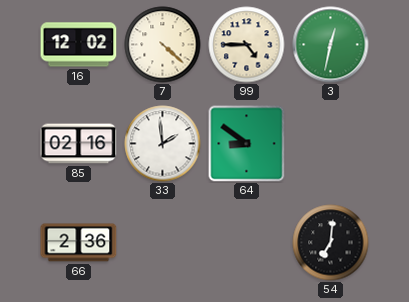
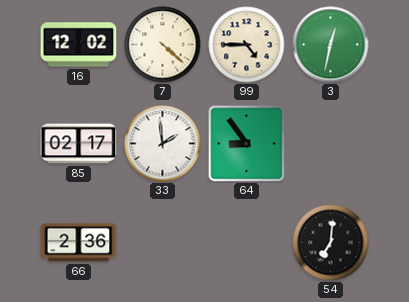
85: 02:16 -> 02:17 (79, 144)
64: 8:51 -> 8:54 (247, 144)
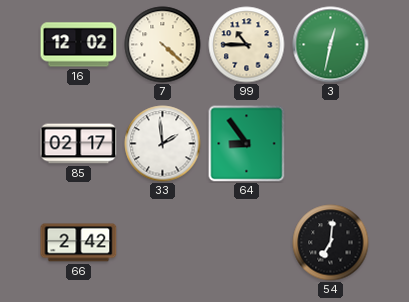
99: 4:45 -> 10:45 (247, 45)
66: 2:36 -> 2:42 (79, 243)
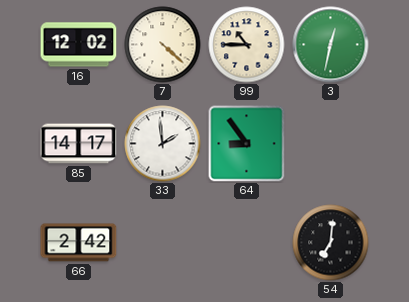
85: 02:17 -> 14:17 (79, 144)
